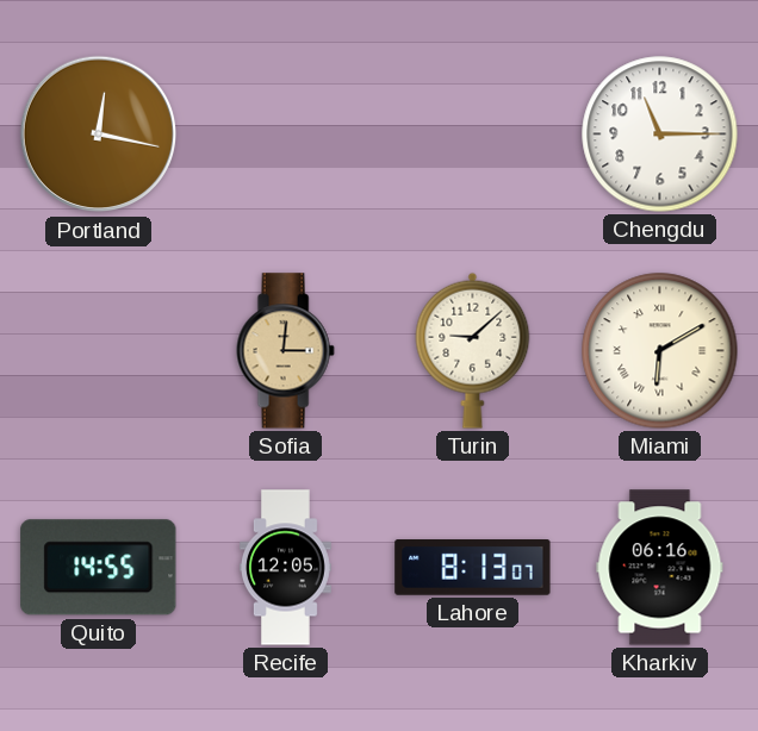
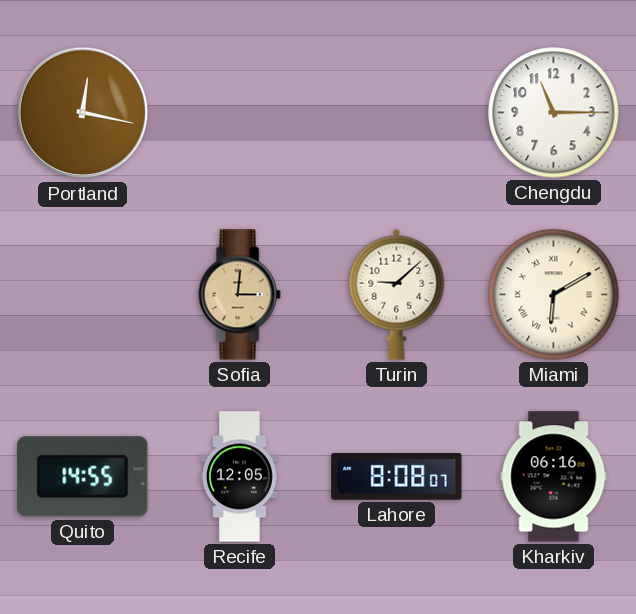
Lahore: 8:13 -> 8:08 (397, 477)
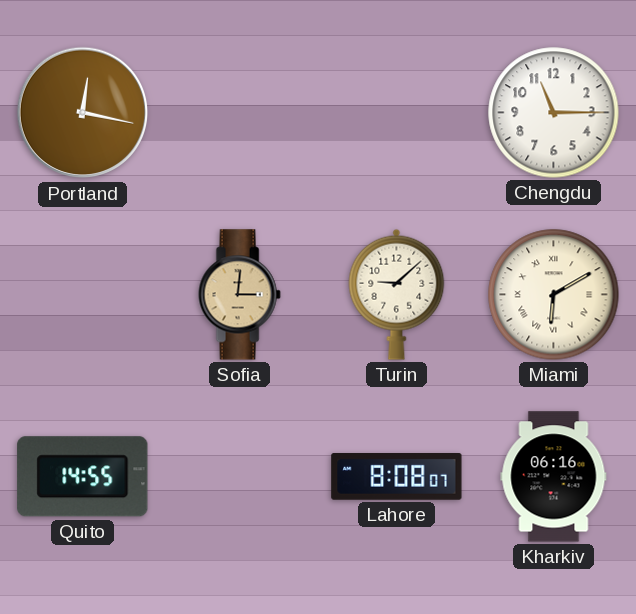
Recife: 12:05 -> none (239, 477)
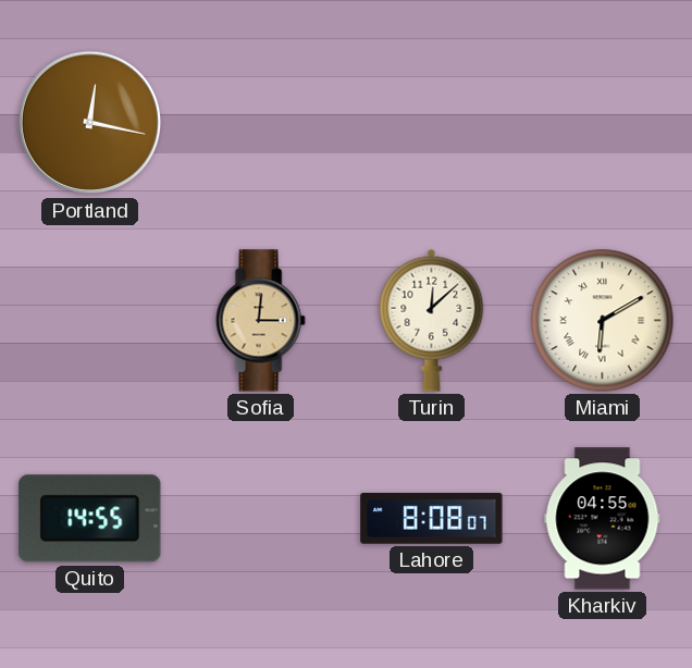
Chengdu: 11:15 -> none (554, 113)
Turin: 9:08 -> 12:08 (432, 320)
Kharkiv: 06:16 -> 04:55 (603, 519)
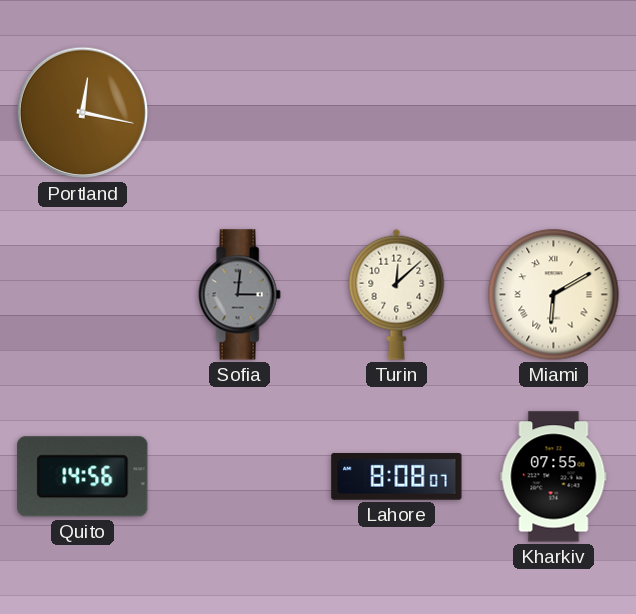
Sofia dial: champagne -> grey (239, 295)
Quito: 14:55 -> 14:56 (83, 477)
Kharkiv: 04:55 -> 07:55 (554, 477)
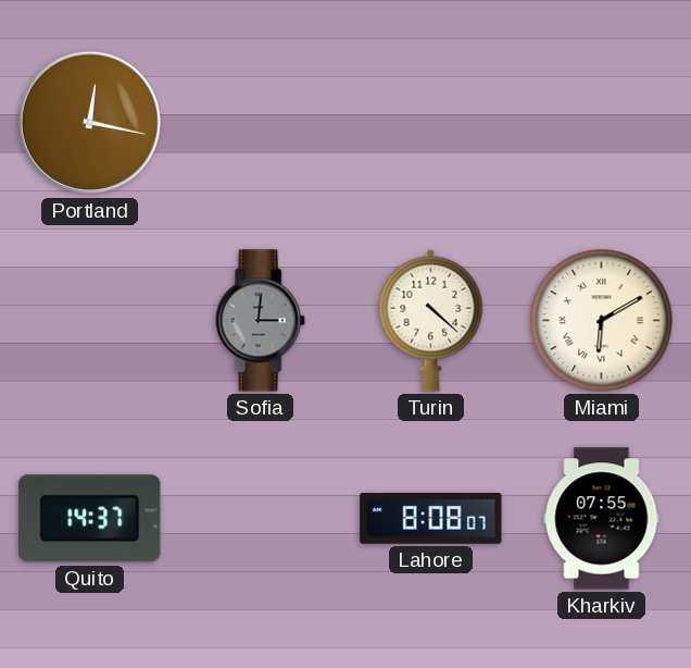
Turin: 12:08 -> 4:22 (431, 320)
Quito: 14:56 -> 14:37 (90, 519)
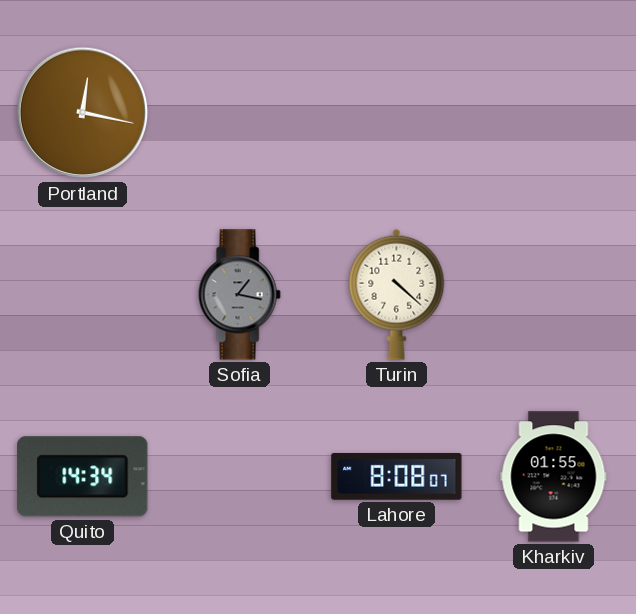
Sofia: 3:01 -> 1:17 (239, 295)
Miami: 6:10 -> none (602, 321)
Quito: 14:37 -> 14:34 (83, 477)
Kharkiv: 07:55 -> 01:55 (554, 477)
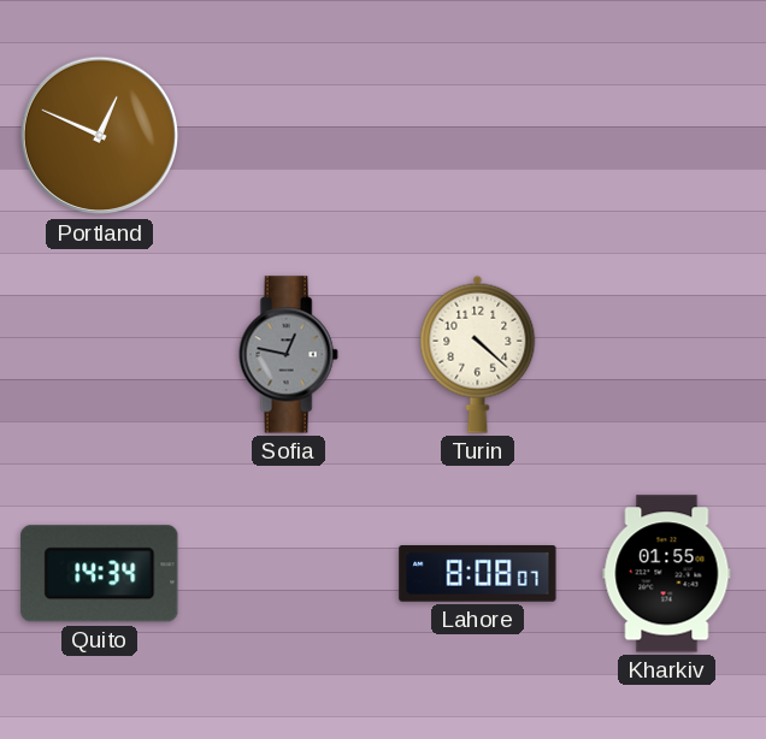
Portland: 12:17 -> 12:49 (100, 136)
Sofia: 1:17 -> 12:47 (288, 355)
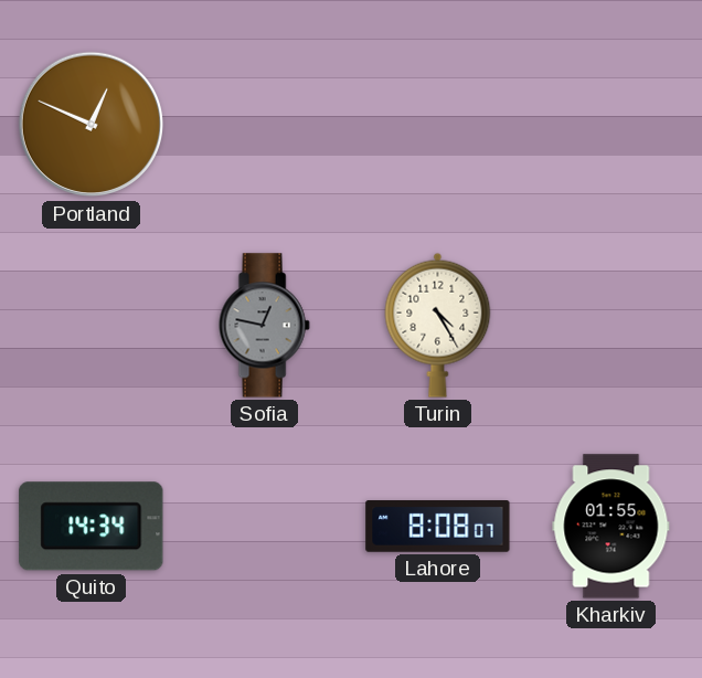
Turin: 4:22 -> 4:25 (438, 325)
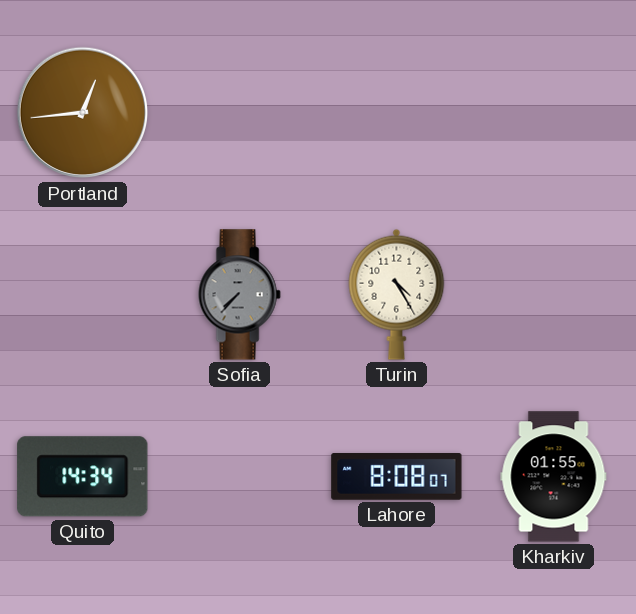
Portland: 12:49 -> 12:44 (83, 113)
Sofia: 12:47 -> 7:37 (239, 295)
